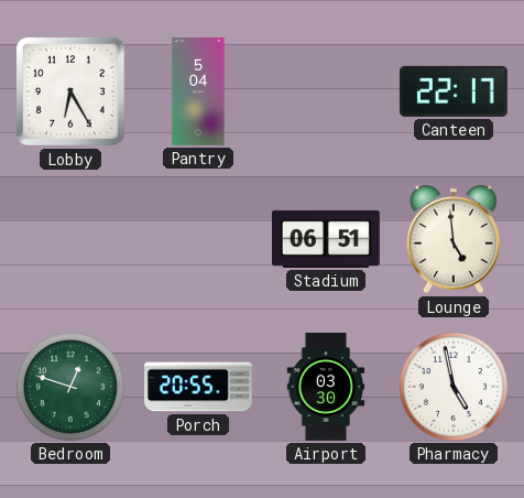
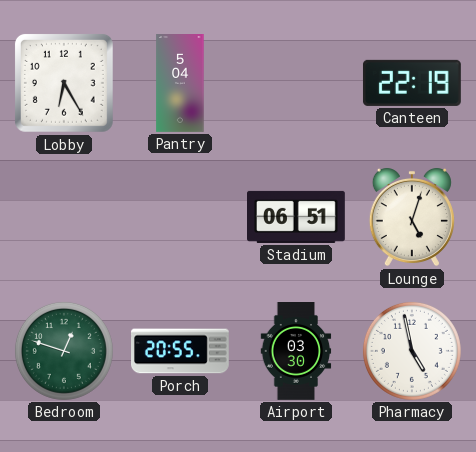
Canteen: 22:17 -> 22:19 (412, 83)
Lounge: 4:59 -> 5:03 (412, 217)
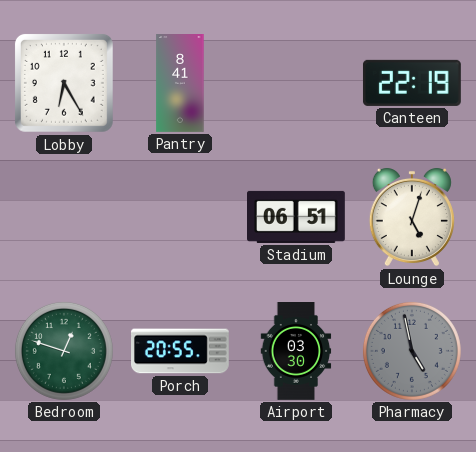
Pantry: 5:04 -> 8:41 (180, 84)
Pharmacy dial: white -> grey (412, 351)
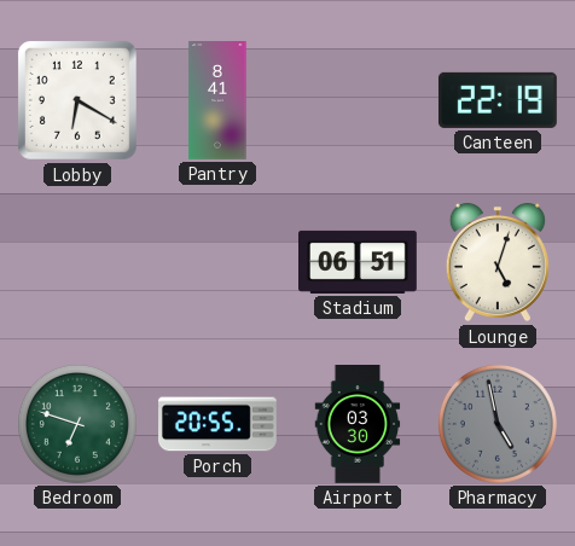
Lobby: 6:25 -> 6:20 (77, 100)
Bedroom: 12:48 -> 6:48 (77, 424)
